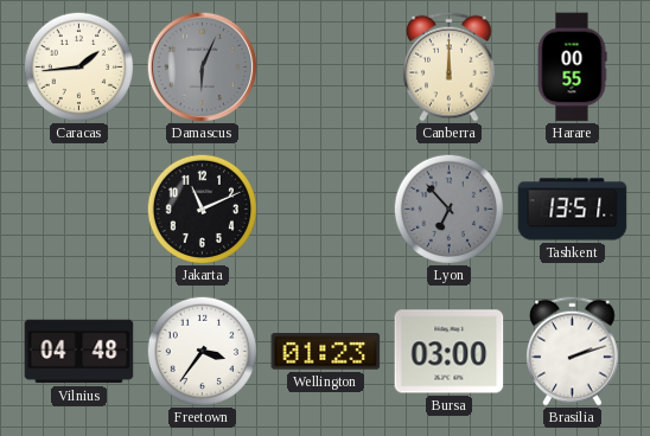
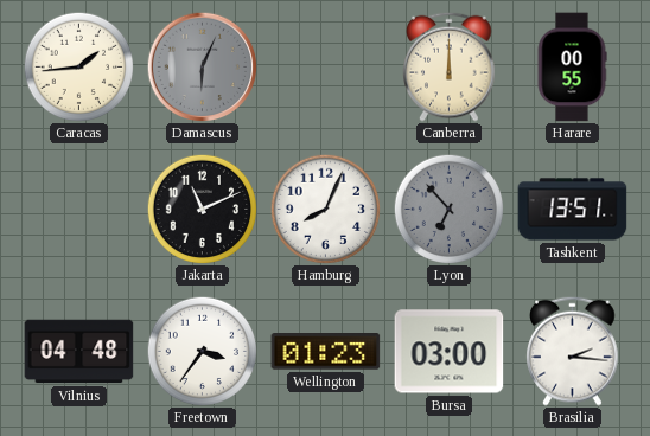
Hamburg: none -> 8:04 (325, 209)
Brasilia: 2:12 -> 2:16 (573, 351)
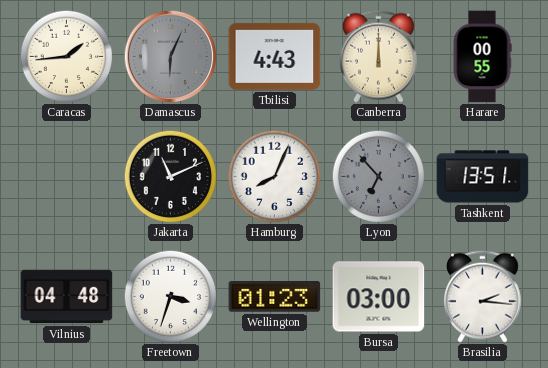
Tbilisi: none -> 4:43 (275, 56)
Freetown: 3:36 -> 3:33 (170, 296)
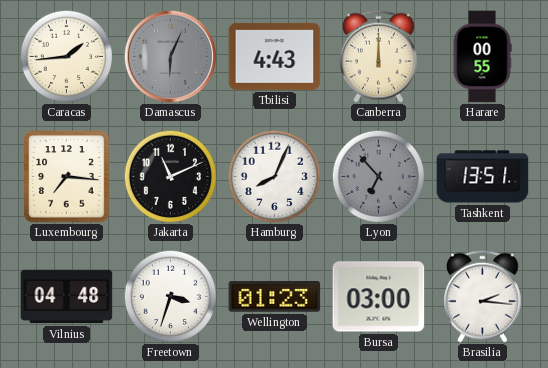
Luxembourg: none -> 7:16 (67, 177)
